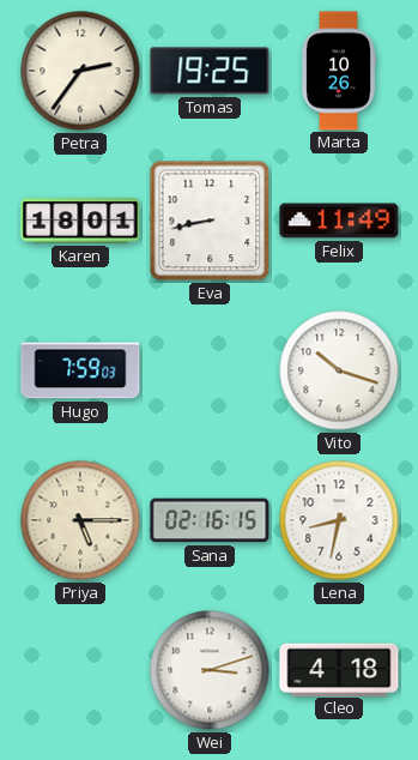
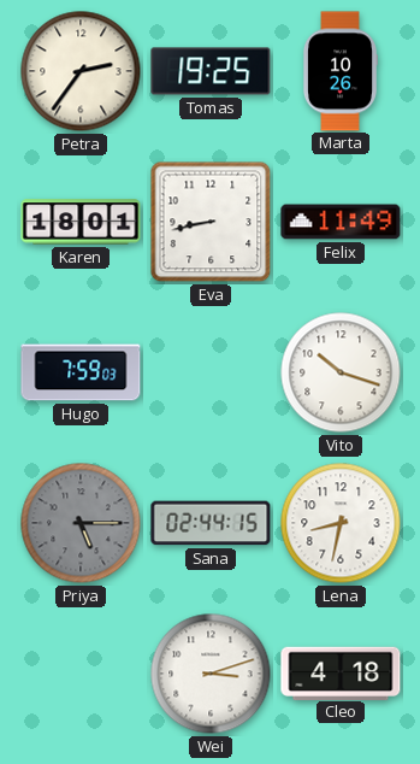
Priya dial: cream -> grey (81, 523)
Sana: 02:16 -> 02:44 (211, 523)
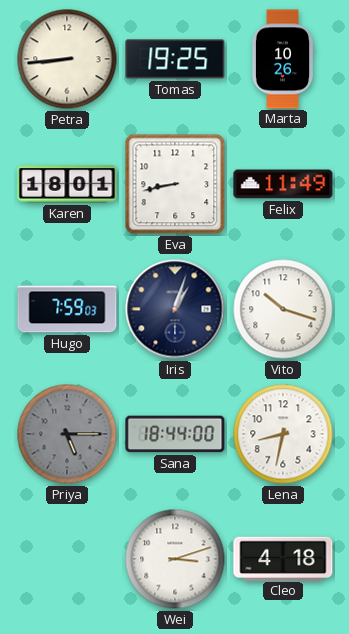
Petra: 2:36 -> 8:44 (67, 59)
Iris: none -> 1:03 (175, 309)
Sana: 02:44 -> 18:44 (175, 434)
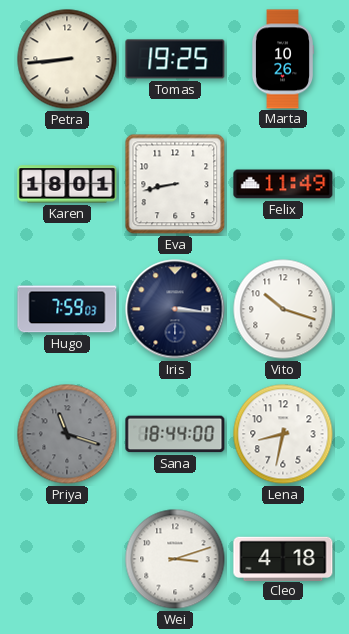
Iris: 1:03 -> 3:16 (175, 309)
Priya: 5:15 -> 11:18 (67, 434)
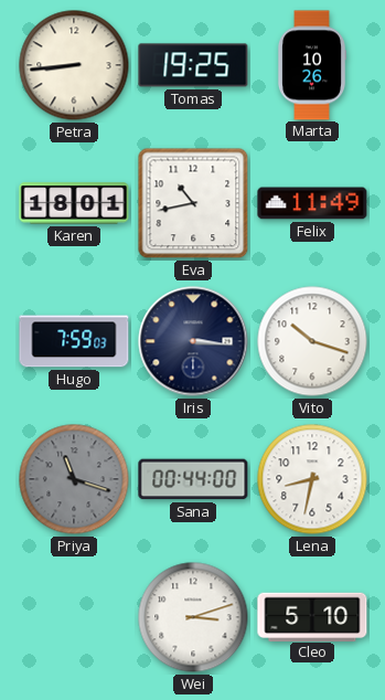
Eva: 8:43 -> 10:43 (193, 203)
Sana: 18:44 -> 00:44 (193, 479)
Cleo: 4:18 -> 5:10 (312, 616)
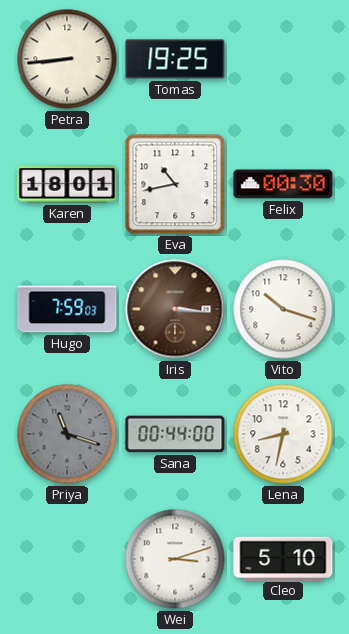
Marta: 10:26 -> none (312, 65)
Felix: 11:49 -> 00:30 (283, 184)
Iris dial: navy -> brown (175, 309)
